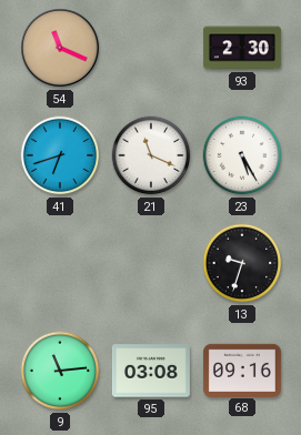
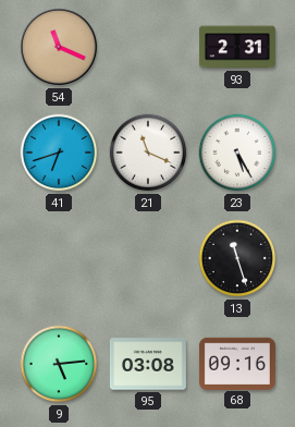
93: 2:30 -> 2:31 (237, 47)
13: 9:33 -> 11:27 (237, 258)
9: 11:14 -> 5:14 (59, 364)
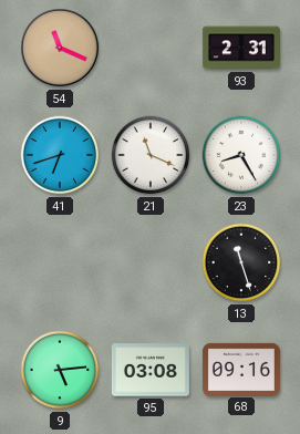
23: 5:25 -> 8:25 (241, 155)
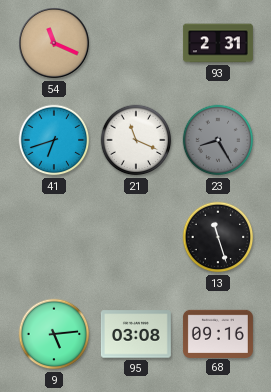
23 dial: white -> grey (218, 140)
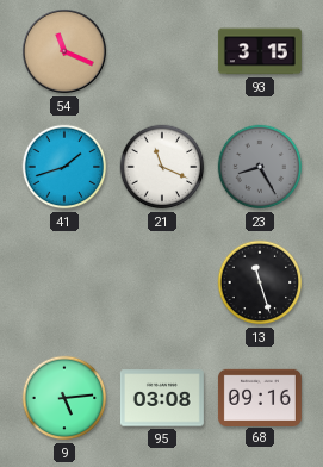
93: 2:31 -> 3:15 (260, 51)
41: 6:42 -> 1:42 (64, 167)
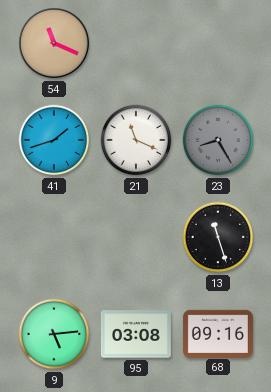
93: 3:15 -> none (260, 51)
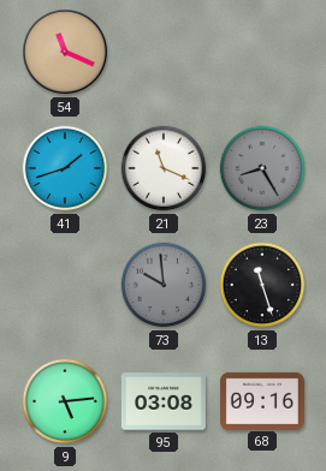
73: none -> 9:59 (164, 285)
